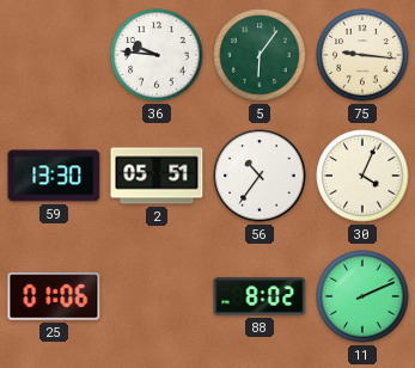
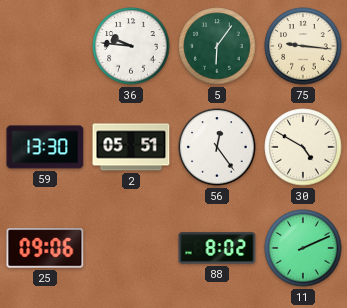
56: 10:36 -> 12:24 (217, 147)
30: 4:04 -> 4:50 (303, 147)
25: 01:06 -> 09:06 (45, 248)
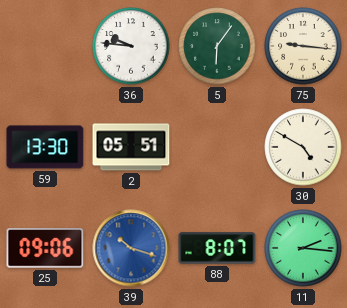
56: 12:24 -> none (217, 147)
39: none -> 10:18 (131, 248)
88: 8:02 -> 8:07 (217, 248)
11: 2:11 -> 2:16 (303, 248)
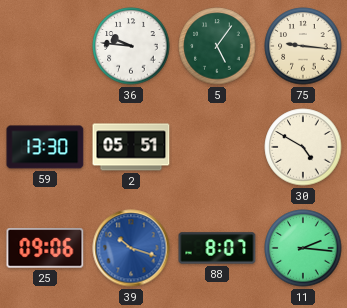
5: 6:06 -> 5:06 (217, 46)
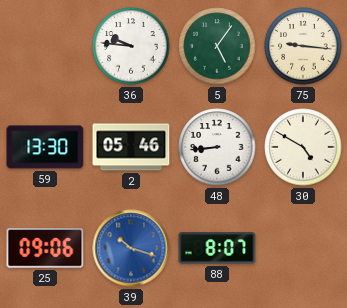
2: 05:51 -> 05:46 (131, 147)
48: none -> 8:44 (217, 147)
11: 2:16 -> none (303, 248)
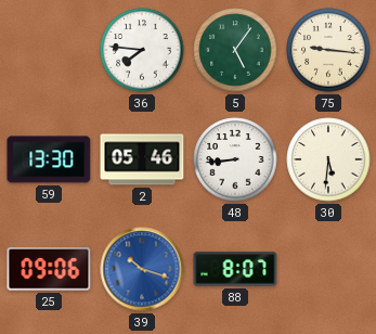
36: 9:46 -> 7:46 (142, 50)
30: 4:50 -> 5:31 (328, 159)
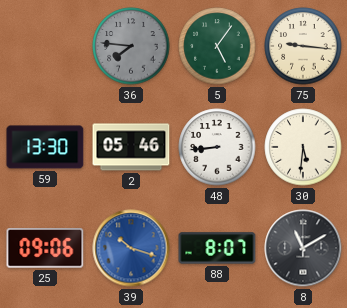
36 dial: white -> grey (131, 46)
8: none -> 11:10 (303, 248)
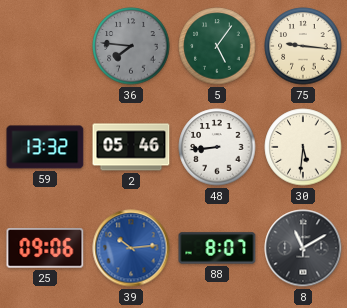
59: 13:30 -> 13:32 (45, 147)
39: 10:18 -> 10:14 (131, 248)
